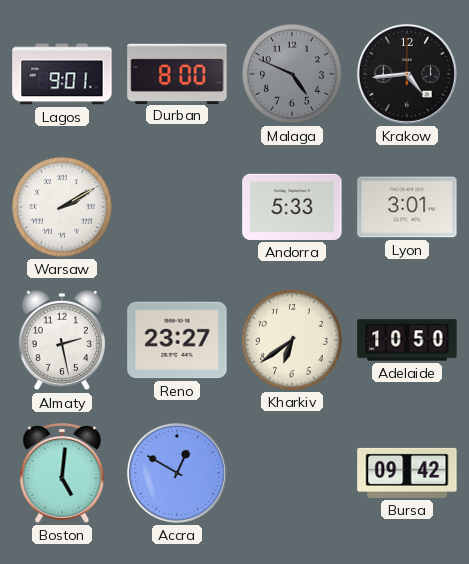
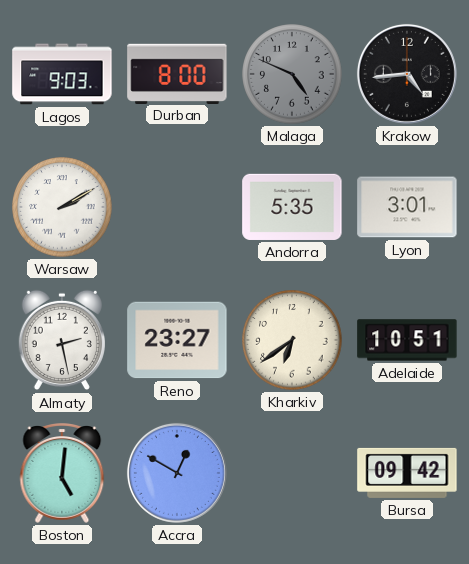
Lagos: 9:01 -> 9:03 (62, 74)
Andorra: 5:33 -> 5:35 (292, 207)
Adelaide: 10:50 -> 10:51 (407, 340)
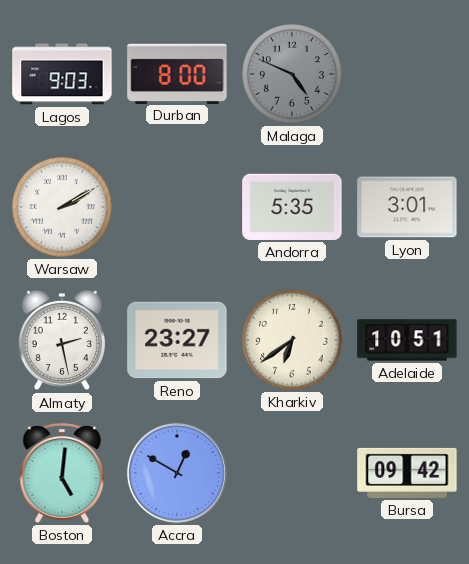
Krakow: 4:44 -> none (407, 74)
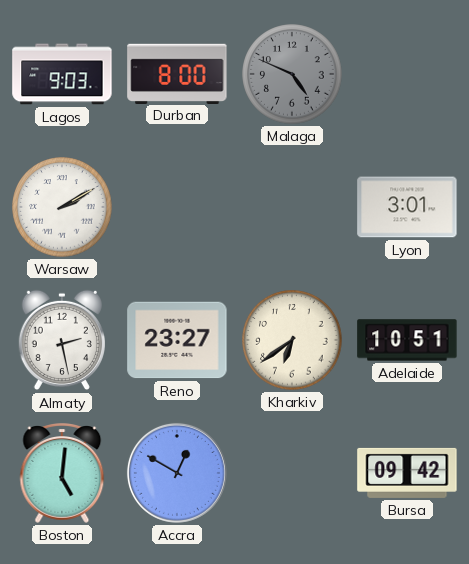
Andorra: 5:35 -> none (292, 207)
